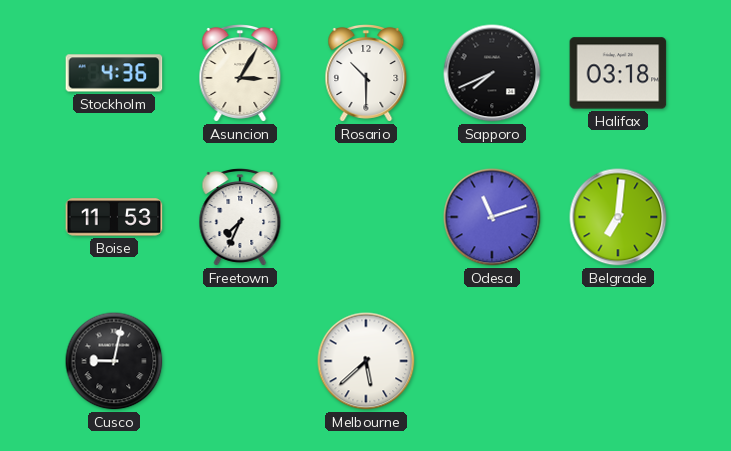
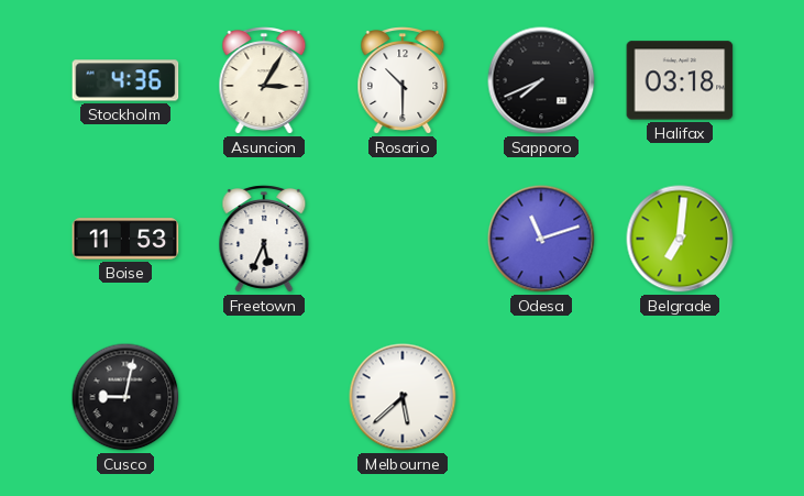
Freetown: 7:34 -> 5:34 (264, 239)
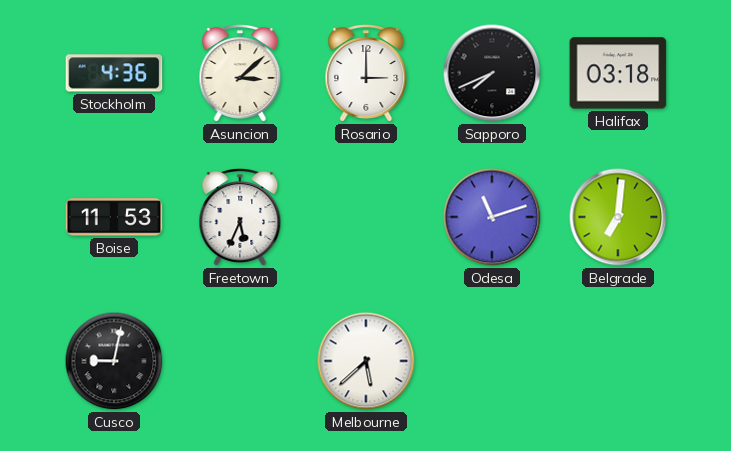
Asuncion: 3:05 -> 3:08 (240, 73)
Rosario: 10:30 -> 3:00 (366, 73)
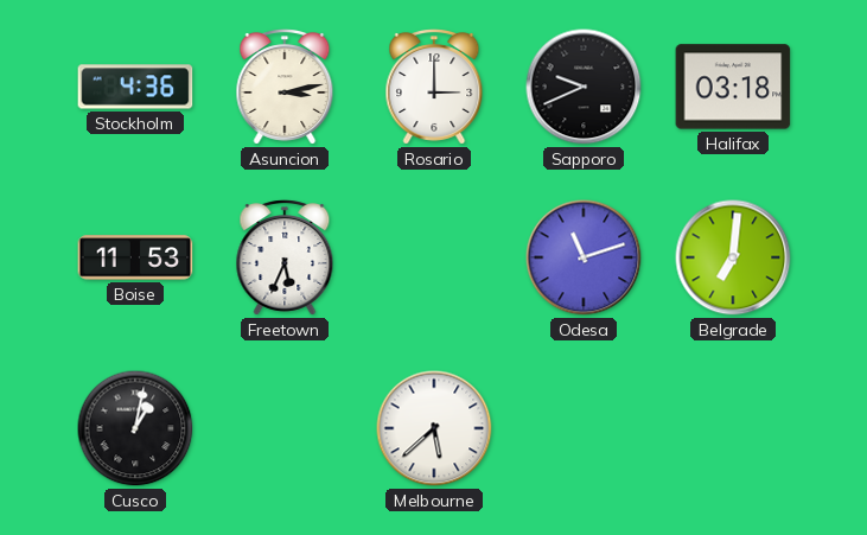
Asuncion: 3:08 -> 3:13 (285, 87)
Sapporo: 7:41 -> 9:41 (584, 87)
Cusco: 9:02 -> 1:02 (135, 428)
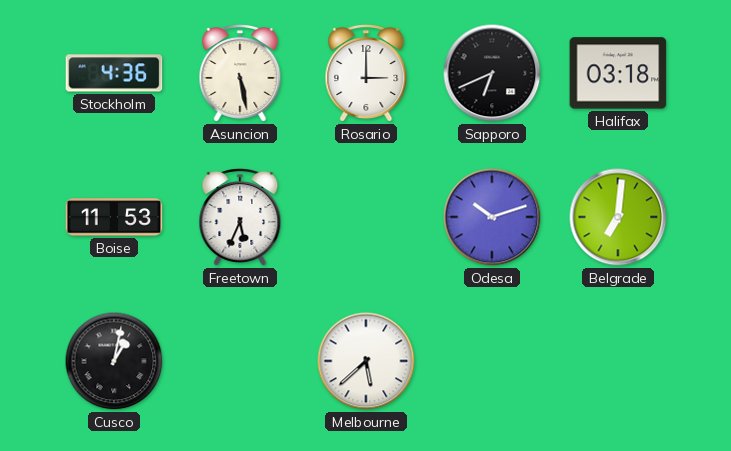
Asuncion: 3:13 -> 5:28 (240, 73)
Sapporo: 9:41 -> 6:41 (492, 73)
Odesa: 11:12 -> 10:12 (492, 217)
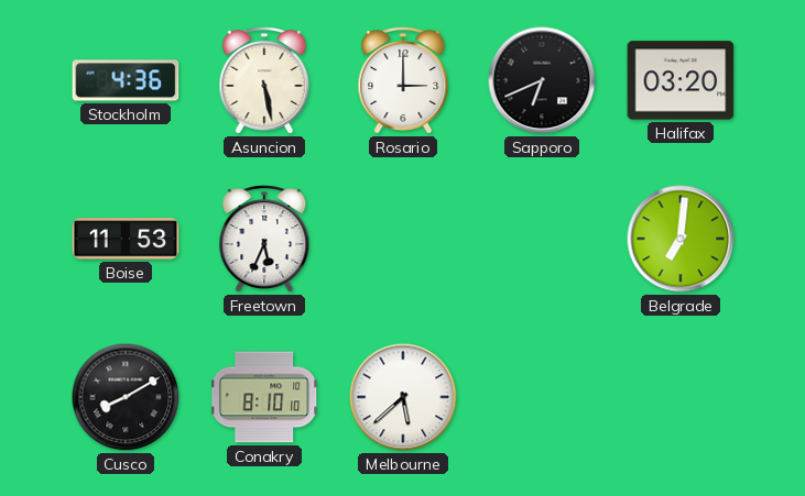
Halifax: 03:18 -> 03:20 (681, 80)
Odesa: 10:12 -> none (492, 217)
Cusco: 1:02 -> 8:10 (126, 397)
Conakry: none -> 8:10 (265, 397)
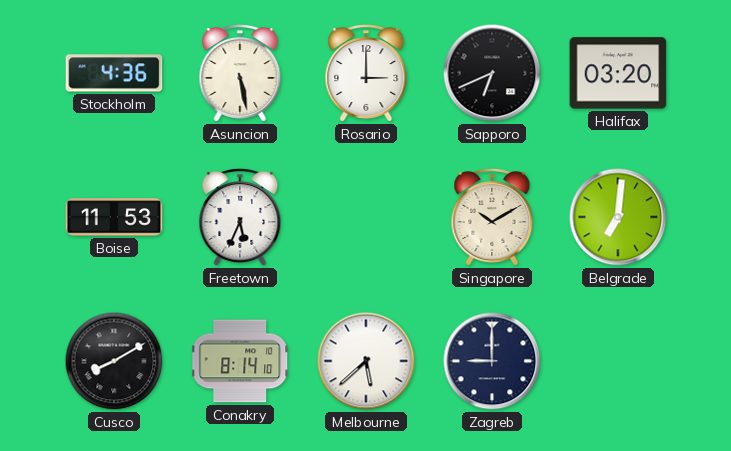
Singapore: none -> 10:10 (492, 217)
Conakry: 8:10 -> 8:14 (241, 361)
Zagreb: none -> 9:00 (492, 361)
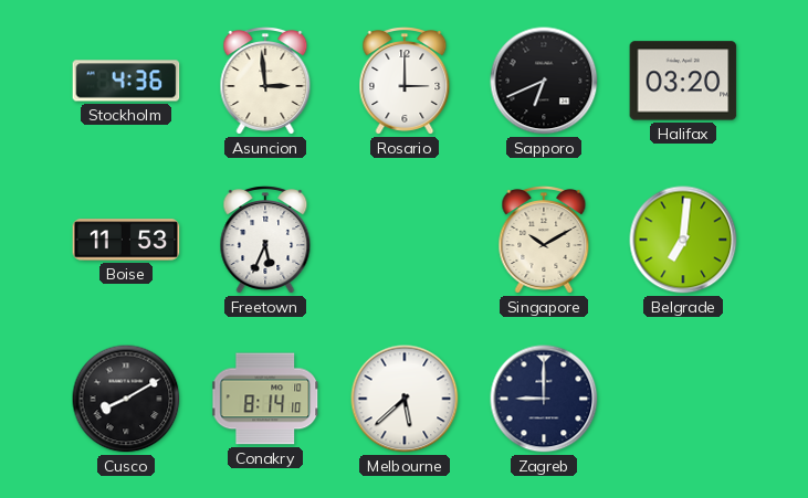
Asuncion: 5:28 -> 2:59 (265, 81)
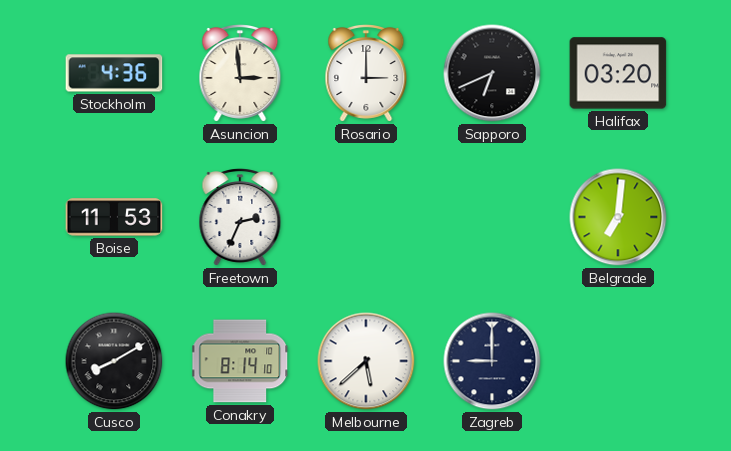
Freetown: 5:34 -> 2:34 (240, 217)
Singapore: 10:10 -> none (544, 240)
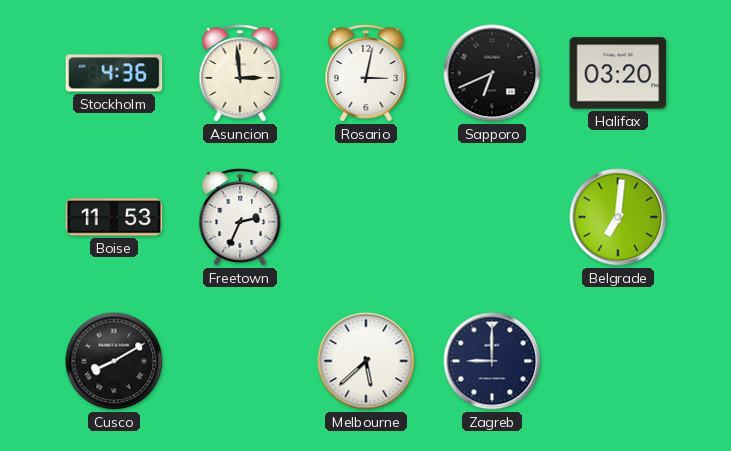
Rosario: 3:00 -> 3:02 (366, 73)
Conakry: 8:14 -> none (241, 361)
